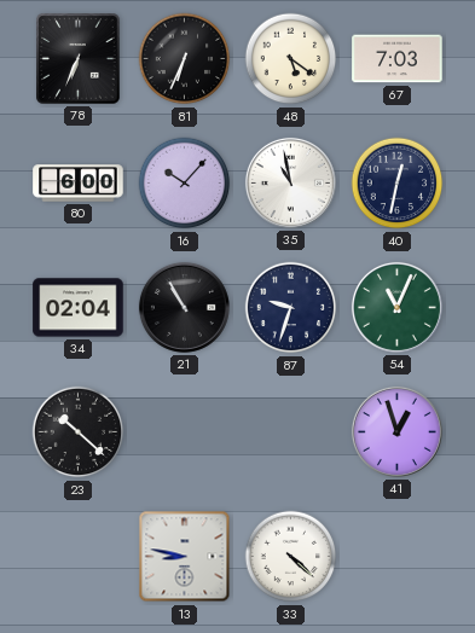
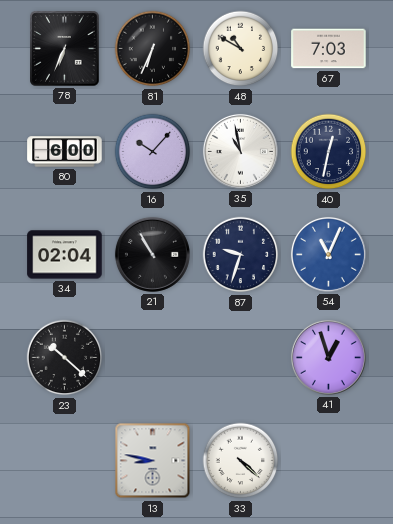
48: 5:21 -> 10:50 (241, 49)
54 dial: green -> blue (328, 254)
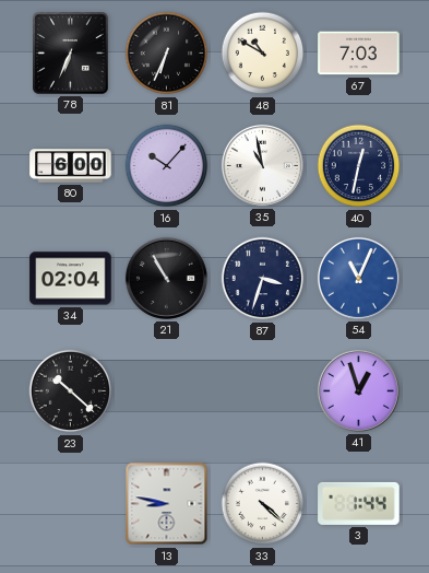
87: 9:33 -> 3:33 (263, 279)
3: none -> 1:44 (359, 503)
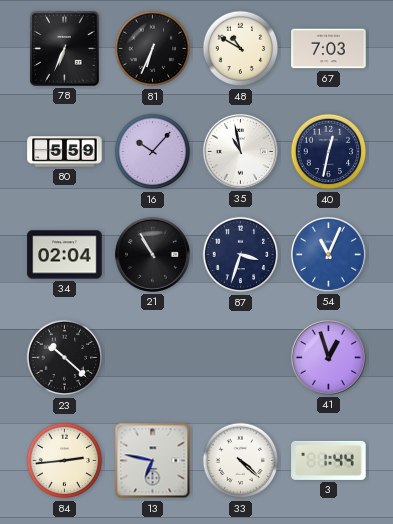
80: 6:00 -> 5:59 (65, 152)
84: none -> 2:44 (65, 461)
13: 8:47 -> 6:47 (153, 461)
